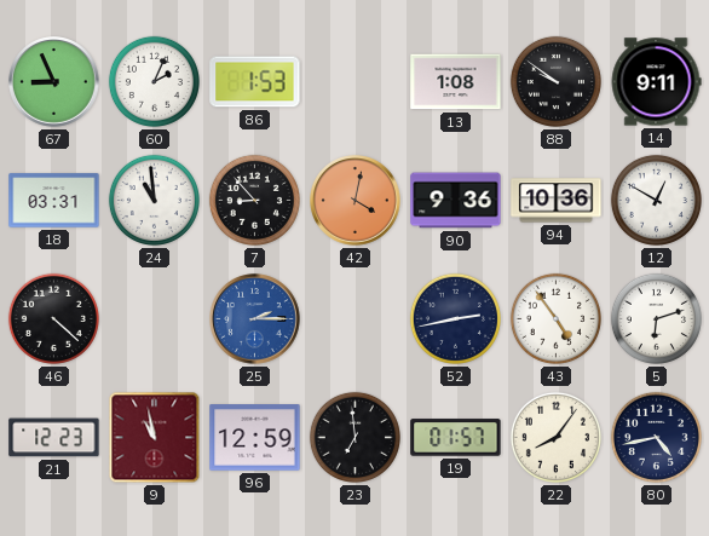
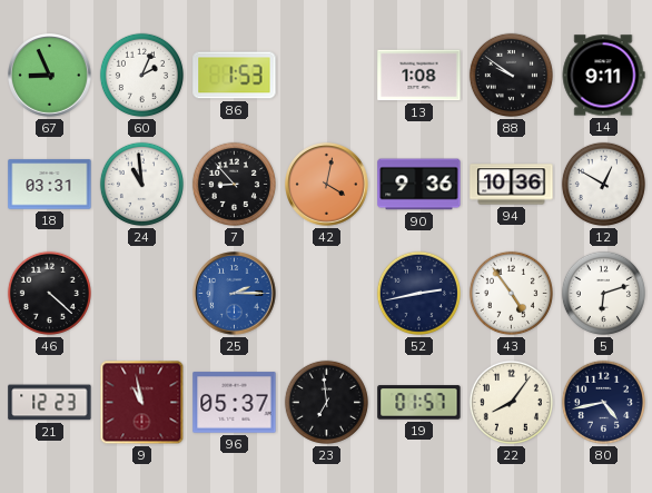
96: 12:59 -> 05:37 (235, 403)
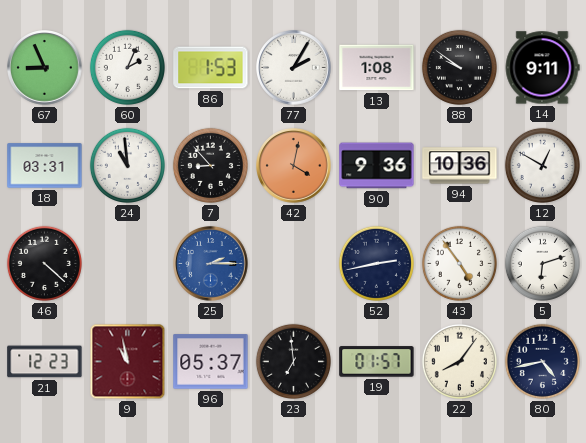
77: none -> 2:05 (294, 68)
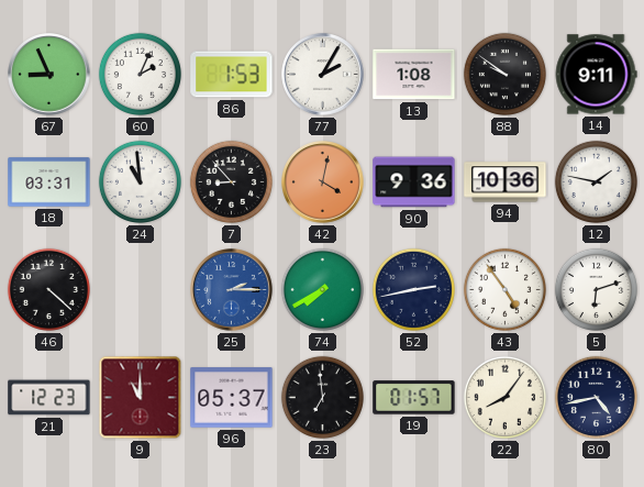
12: 12:50 -> 1:47 (596, 181)
74: none -> 7:40 (322, 289)
9: 10:58 -> 11:00 (141, 398)
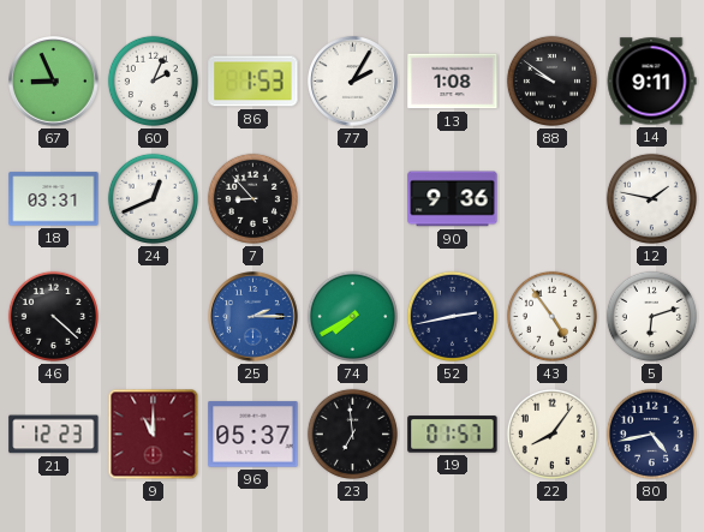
24: 10:59 -> 12:41 (153, 198)
42: 4:02 -> none (323, 182)
94: 10:36 -> none (506, 182)
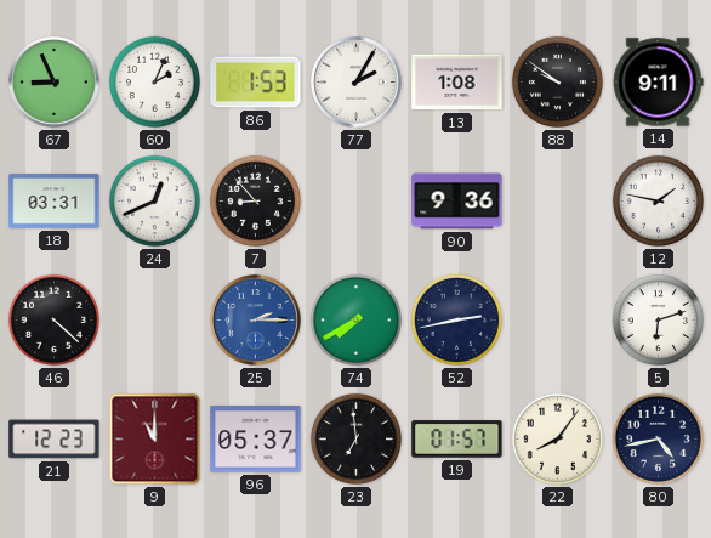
43: 4:54 -> none (551, 316)
